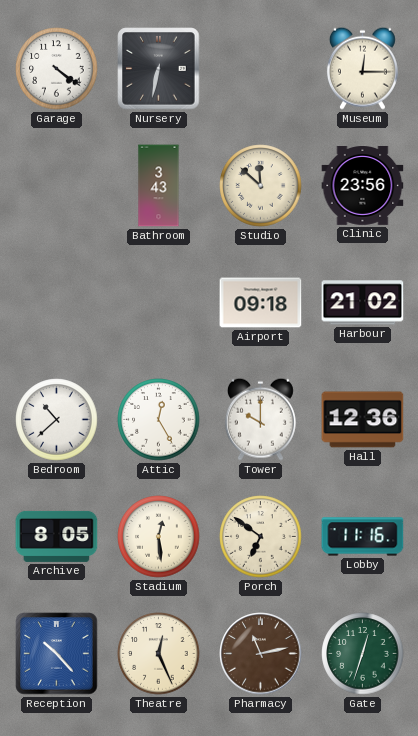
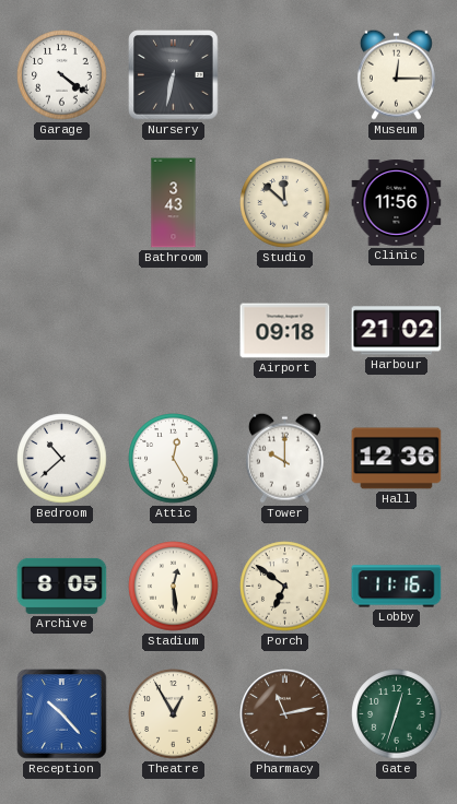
Clinic: 23:56 -> 11:56 (397, 203)
Theatre: 12:26 -> 12:55 (174, 714)
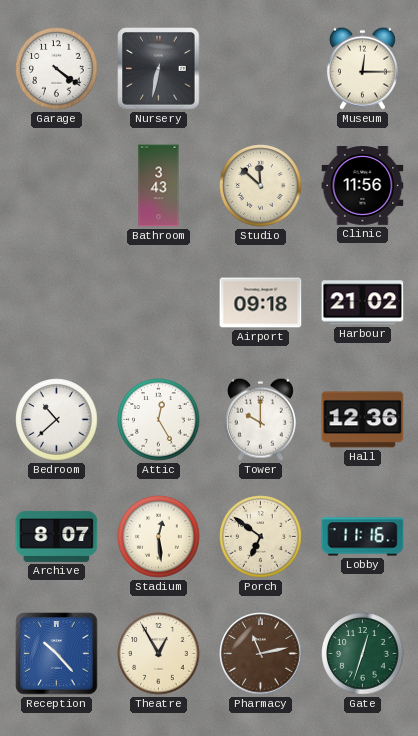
Archive: 8:05 -> 8:07 (57, 536)
